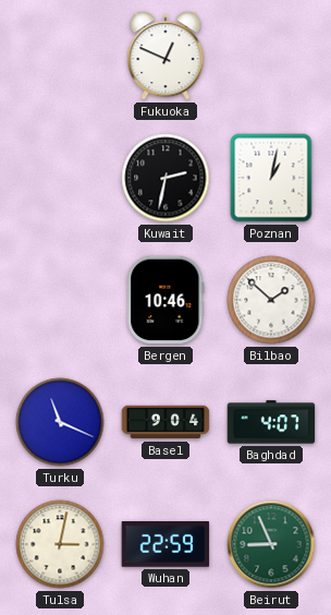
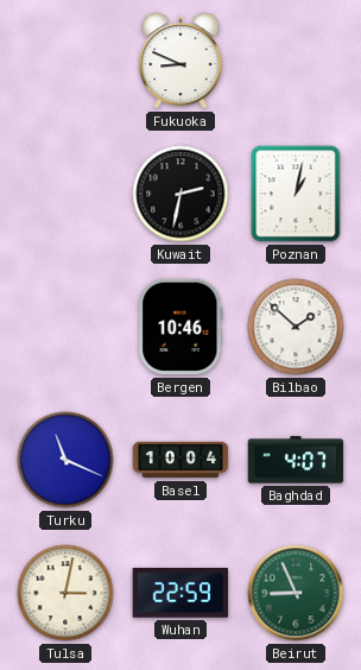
Fukuoka: 12:49 -> 8:49 (180, 61)
Basel: 9:04 -> 10:04 (180, 460)
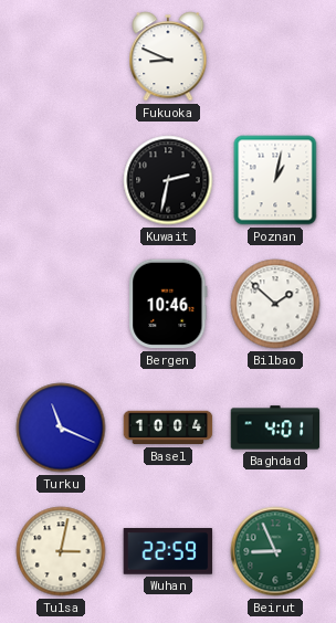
Baghdad: 4:07 -> 4:01 (275, 427)
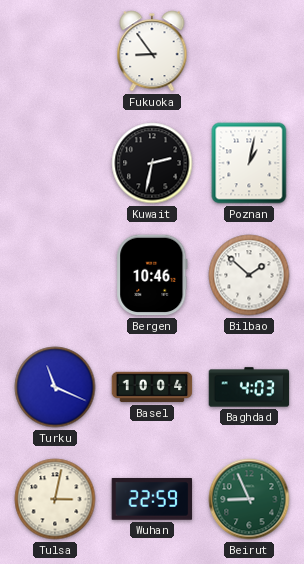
Fukuoka: 8:49 -> 8:54 (152, 51)
Baghdad: 4:01 -> 4:03 (249, 387)
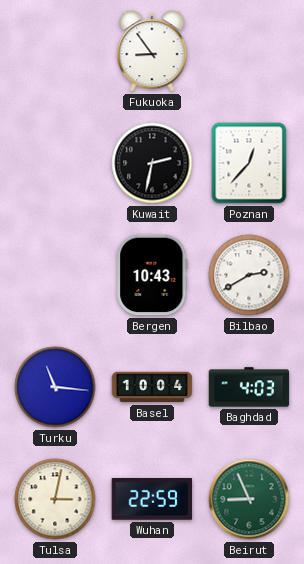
Poznan: 1:02 -> 12:37 (249, 163)
Bergen: 10:46 -> 10:43 (152, 275)
Bilbao: 1:52 -> 2:40 (249, 275)
Turku: 11:19 -> 11:16 (55, 387)
